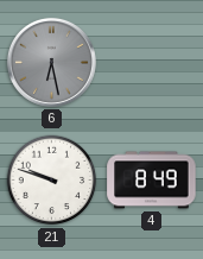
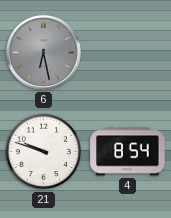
4: 8:49 -> 8:54 (128, 152)
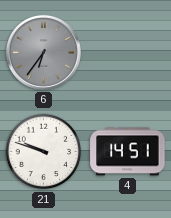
6: 6:28 -> 6:36 (43, 52)
4: 8:54 -> 14:51 (128, 152)
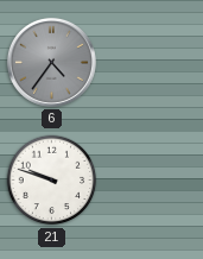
6: 6:36 -> 4:36 (51, 62)
4: 14:51 -> none (128, 152)
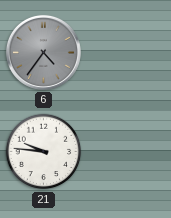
21: 9:48 -> 9:46 (44, 152)
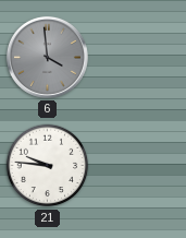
6: 4:36 -> 3:59 (47, 57)
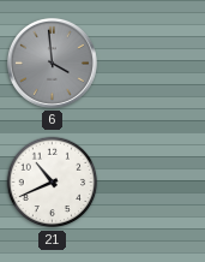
21: 9:46 -> 10:41 (53, 183)
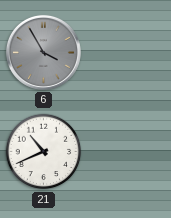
6: 3:59 -> 3:55 (43, 52)
